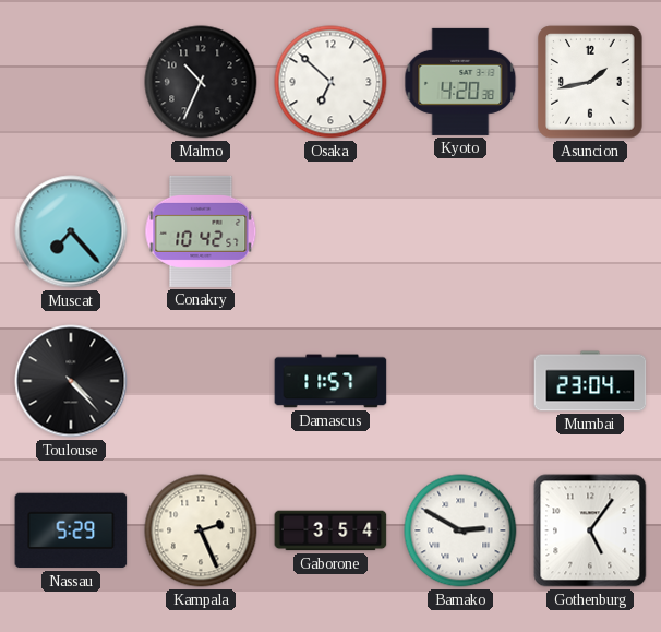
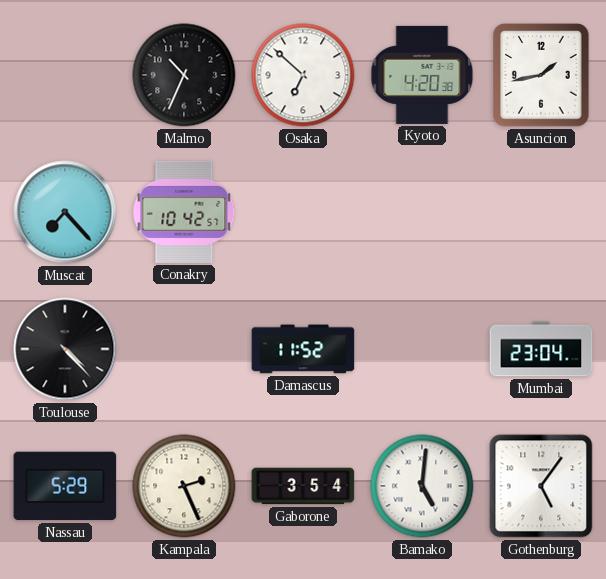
Damascus: 11:57 -> 11:52 (303, 349)
Bamako: 2:50 -> 5:01 (422, 486)
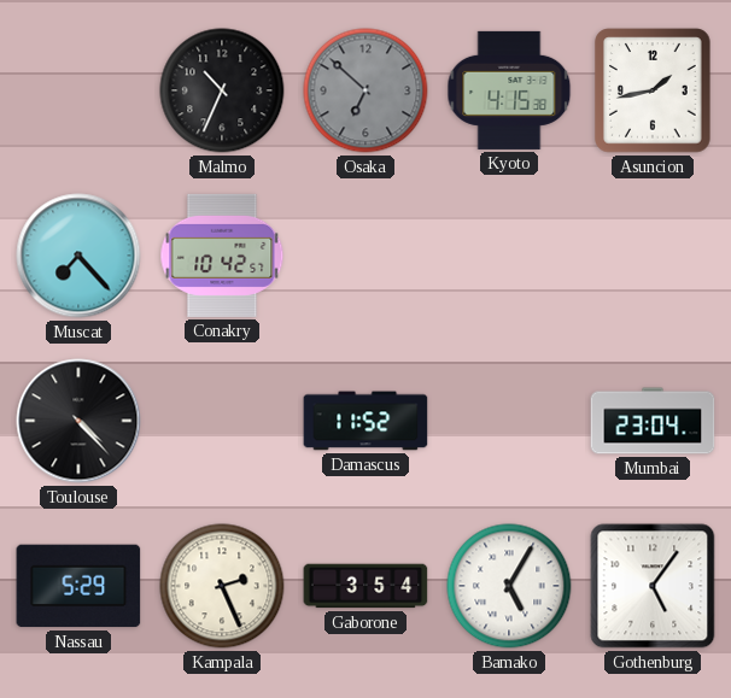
Osaka dial: white -> grey (366, 90)
Kyoto: 4:20 -> 4:15 (509, 90)
Bamako: 5:01 -> 5:05 (509, 586)
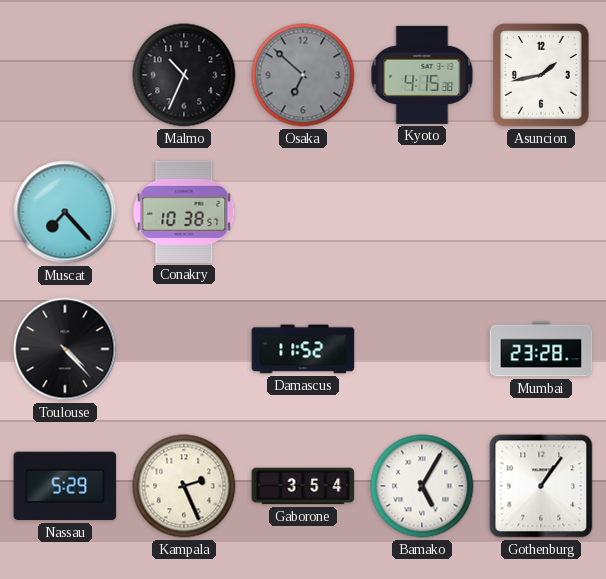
Conakry: 10:42 -> 10:38 (184, 212)
Mumbai: 23:04 -> 23:28 (541, 349)
Gothenburg: 5:06 -> 1:06 (541, 486)
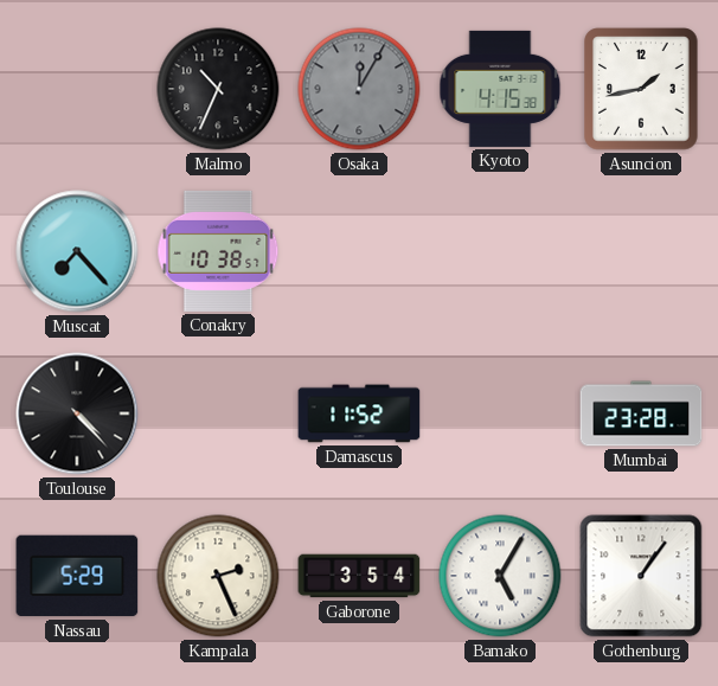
Osaka: 6:52 -> 12:05 (359, 89)
